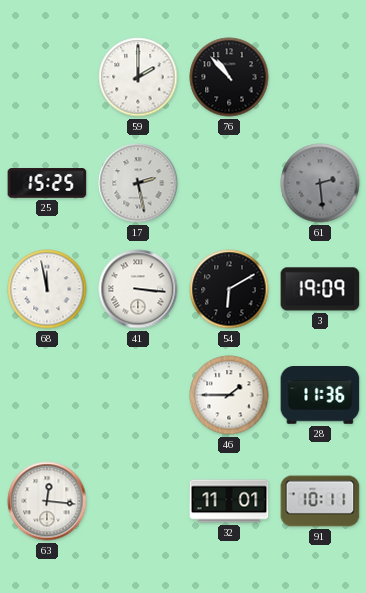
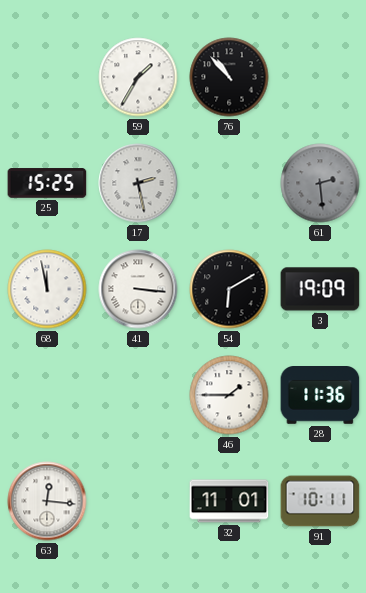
59: 2:00 -> 1:35 (138, 77)
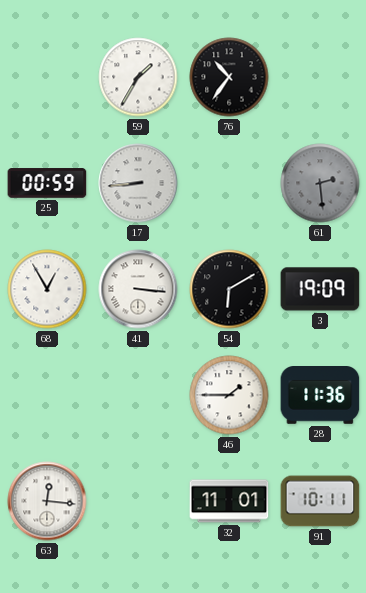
76: 10:53 -> 10:36 (229, 77)
25: 15:25 -> 00:59 (47, 183)
17: 2:28 -> 8:44 (138, 183)
68: 11:58 -> 12:55 (47, 289)
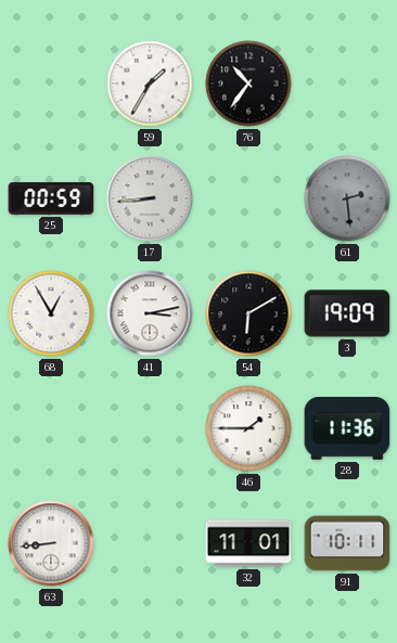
41: 3:16 -> 3:13 (150, 313)
63: 12:16 -> 8:44 (51, 543)
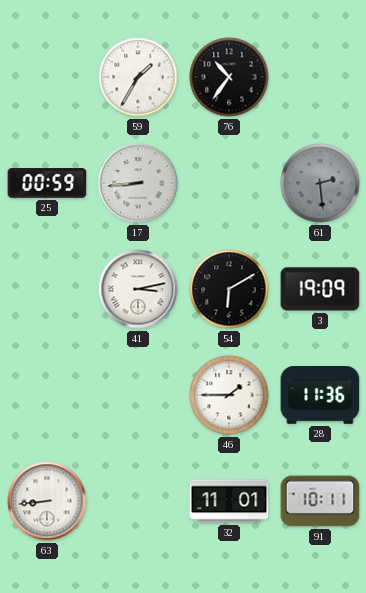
68: 12:55 -> none (51, 313)
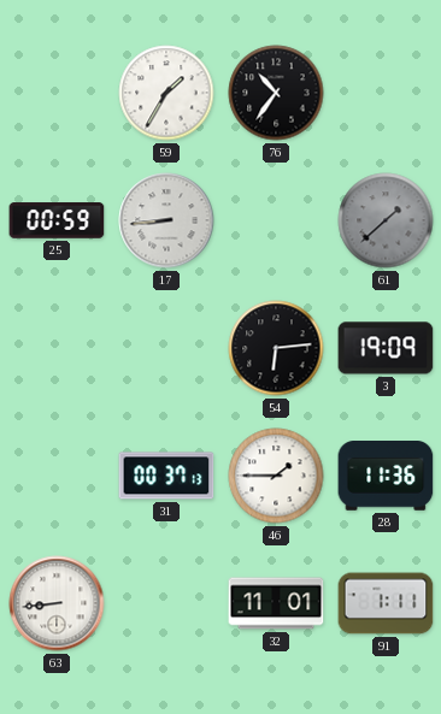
61: 2:29 -> 1:38 (386, 220)
41: 3:13 -> none (138, 289)
54: 6:10 -> 6:14 (276, 348)
31: none -> 00:37 (166, 476)
91: 10:11 -> 1:11 (386, 603)
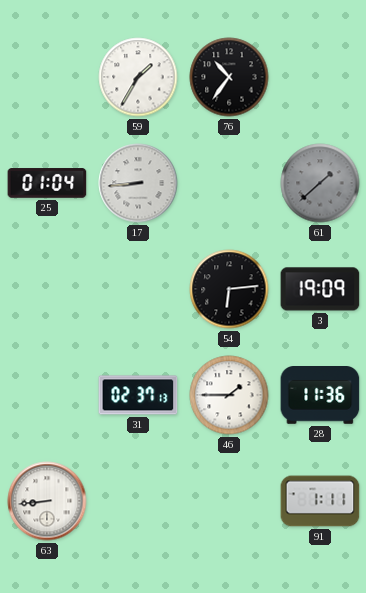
25: 00:59 -> 01:04 (47, 183)
31: 00:37 -> 02:37 (138, 395)
32: 11:01 -> none (276, 603)
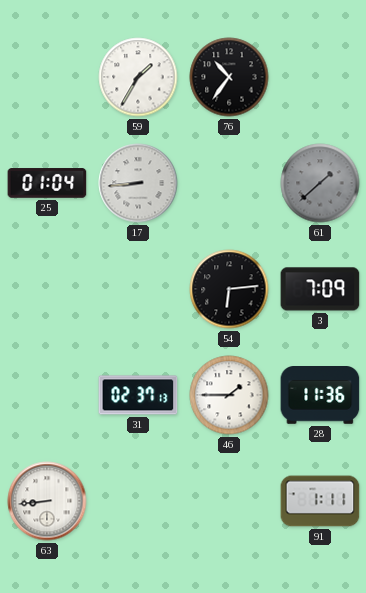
3: 19:09 -> 7:09 (320, 289)
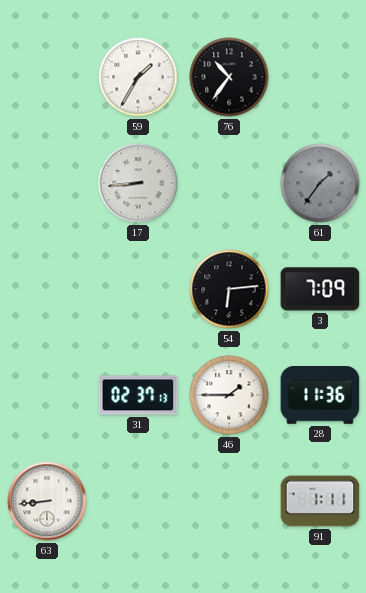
25: 01:04 -> none (47, 183)
61: 1:38 -> 1:36 (320, 183)
